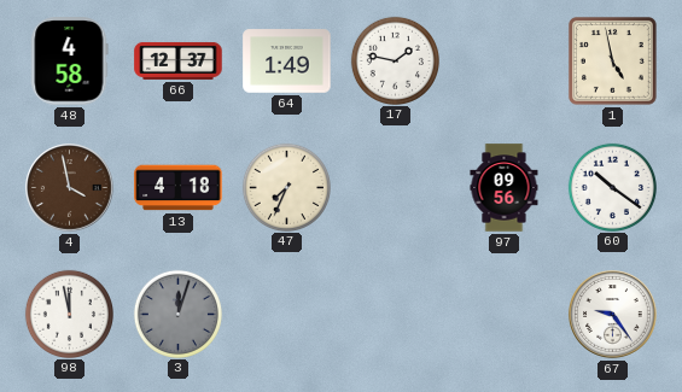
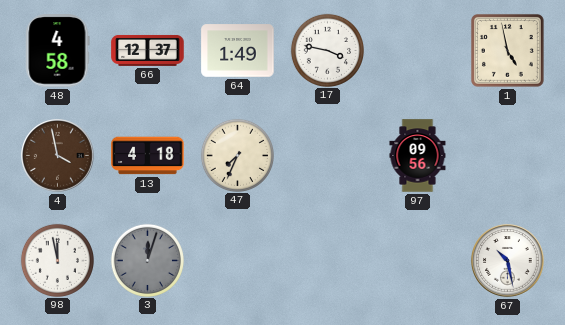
17: 1:47 -> 3:47 (327, 50)
60: 10:21 -> none (612, 187)
67: 9:24 -> 10:28 (508, 261)
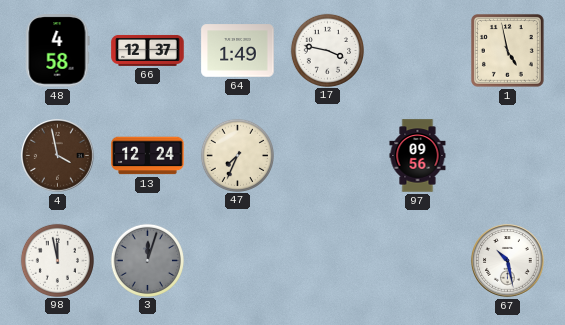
13: 4:18 -> 12:24 (148, 156)
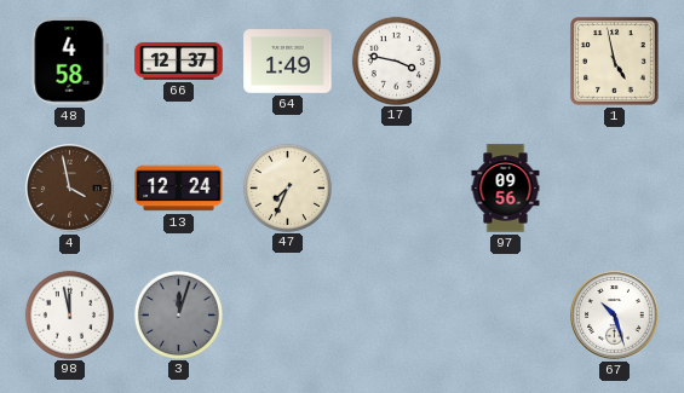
67: 10:28 -> 10:27 (615, 316)
